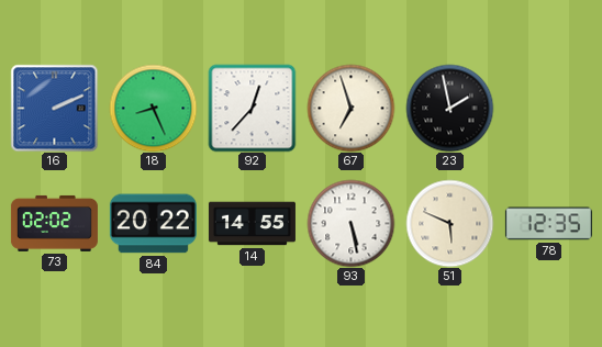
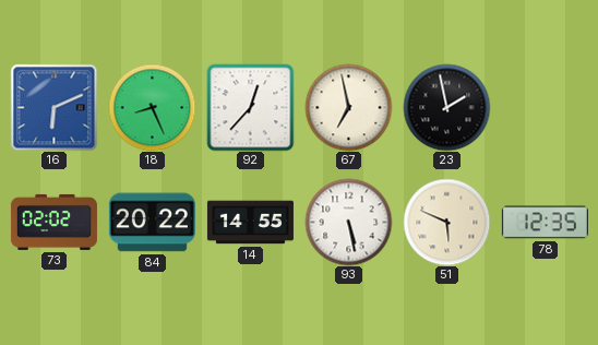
16: 2:11 -> 6:11 (53, 107)
67: 6:57 -> 6:58 (348, 107)
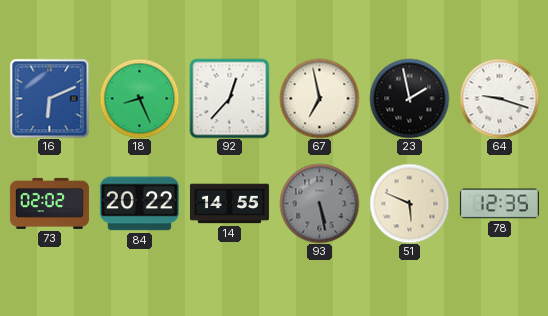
64: none -> 9:18 (499, 98)
93 dial: white -> grey (319, 203)
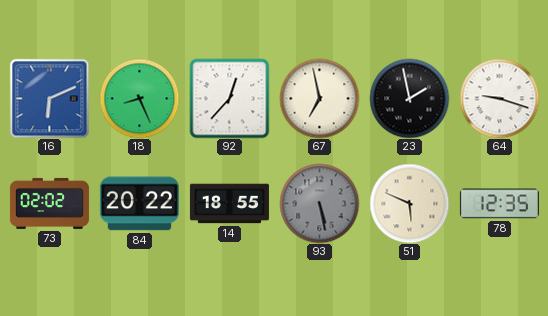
14: 14:55 -> 18:55 (229, 204)
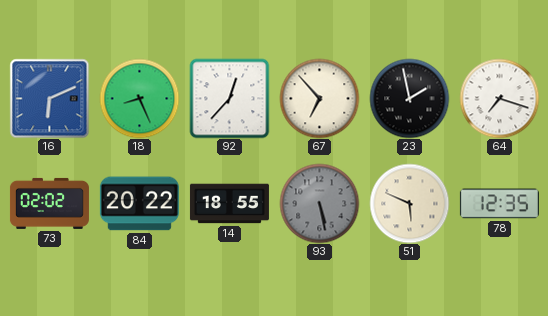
67: 6:58 -> 6:53 (319, 98)
64: 9:18 -> 7:18 (499, 98)
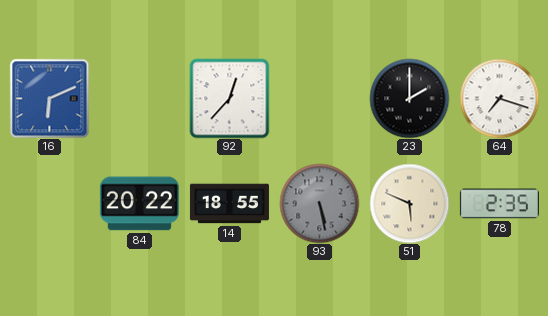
18: 8:26 -> none (139, 98)
67: 6:53 -> none (319, 98)
23: 1:58 -> 2:00 (409, 98)
73: 02:02 -> none (49, 203)
78: 12:35 -> 2:35 (499, 204)
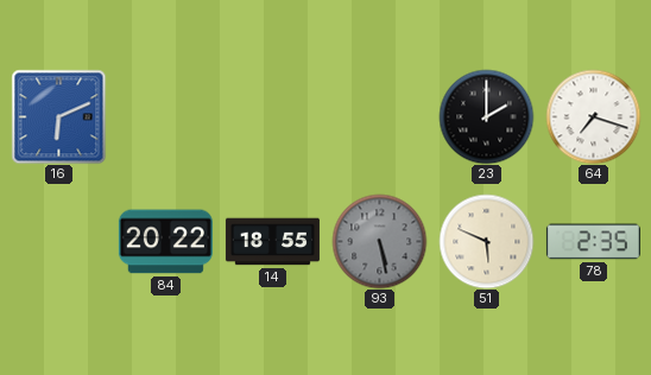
92: 12:37 -> none (229, 98)
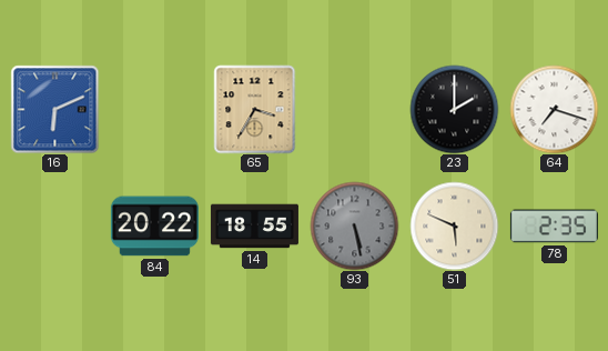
65: none -> 3:35 (255, 109)
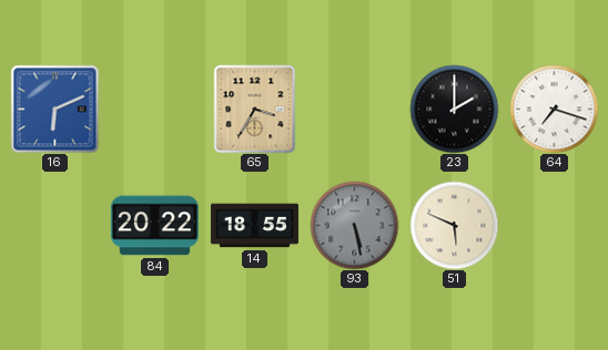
78: 2:35 -> none (554, 227)
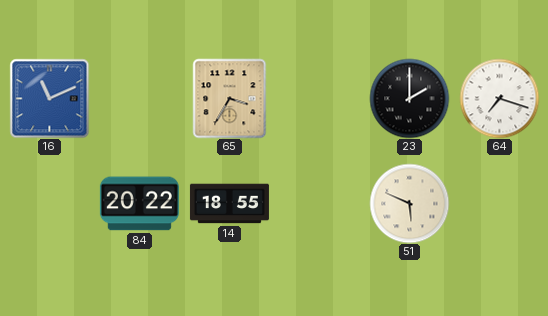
16: 6:11 -> 11:11 (49, 98)
93: 5:28 -> none (354, 225)
